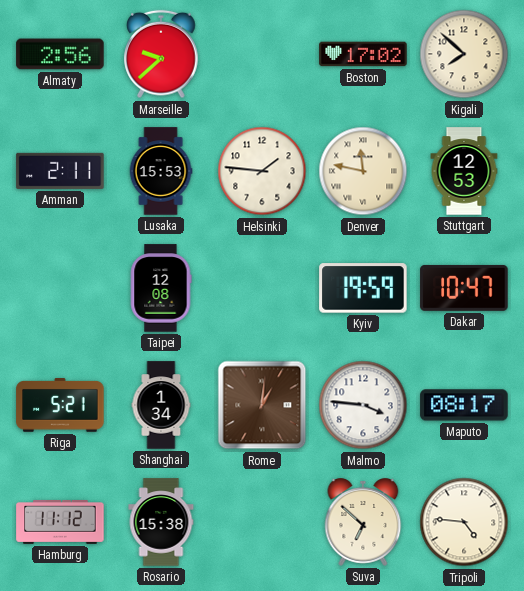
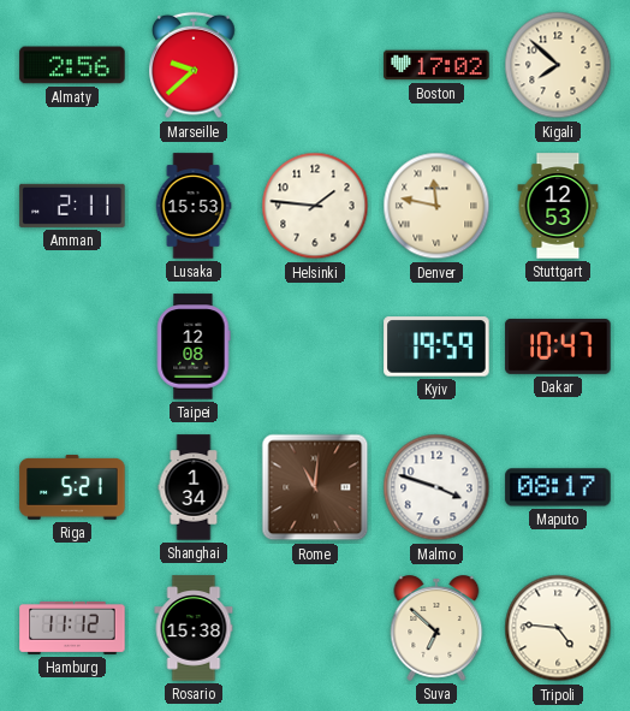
Rome: 1:01 -> 11:01 (315, 487)
Malmo: 3:46 -> 3:48 (436, 487)
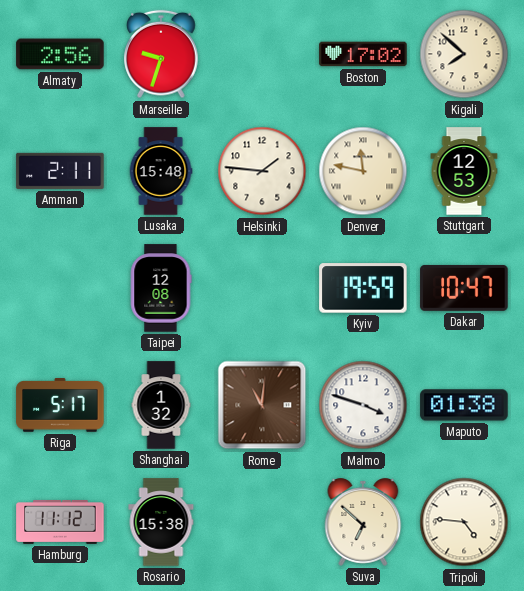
Marseille: 9:38 -> 9:33 (161, 54)
Lusaka: 15:53 -> 15:48 (161, 171)
Riga: 5:21 -> 5:17 (60, 405)
Shanghai: 1:34 -> 1:32 (161, 405)
Maputo: 08:17 -> 01:38 (464, 405)
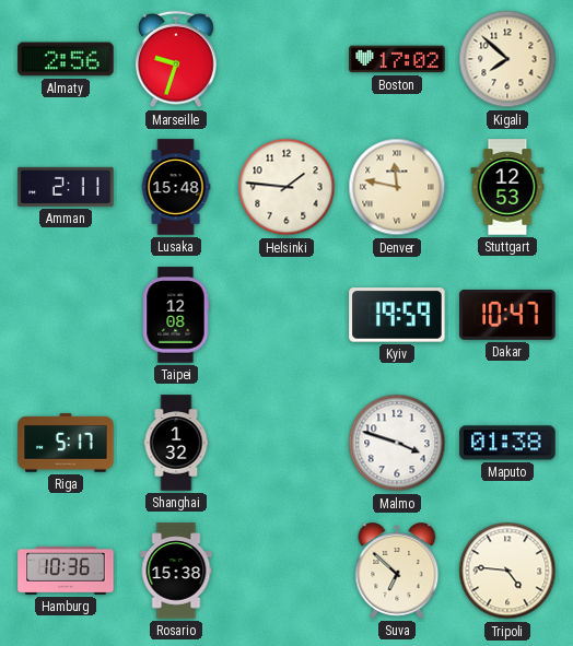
Rome: 11:01 -> none (262, 405)
Hamburg: 11:12 -> 10:36 (66, 571)
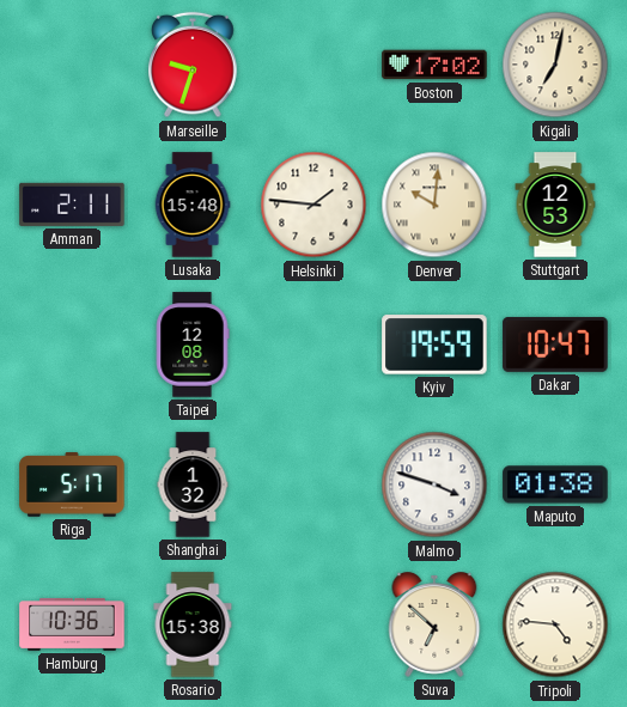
Almaty: 2:56 -> none (66, 59)
Kigali: 7:52 -> 7:02 (555, 65)
Denver: 11:47 -> 10:01 (434, 205)
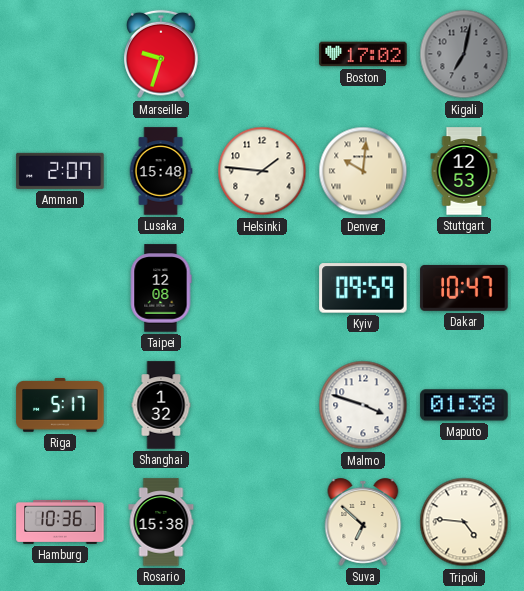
Kigali dial: cream -> grey (464, 54)
Amman: 2:11 -> 2:07 (60, 171)
Kyiv: 19:59 -> 09:59 (363, 288)
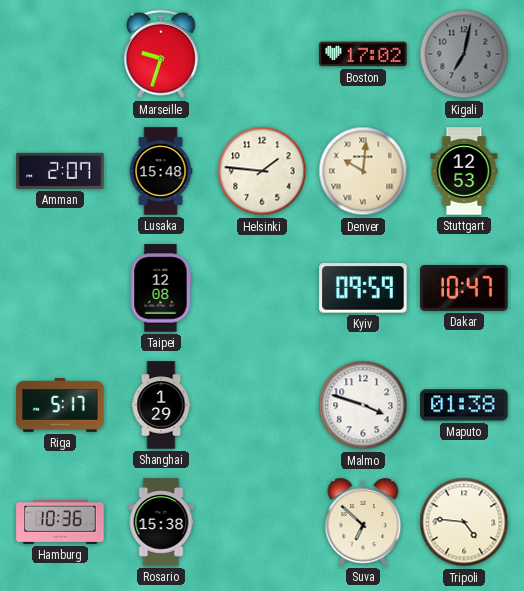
Shanghai: 1:32 -> 1:29 (161, 405)
